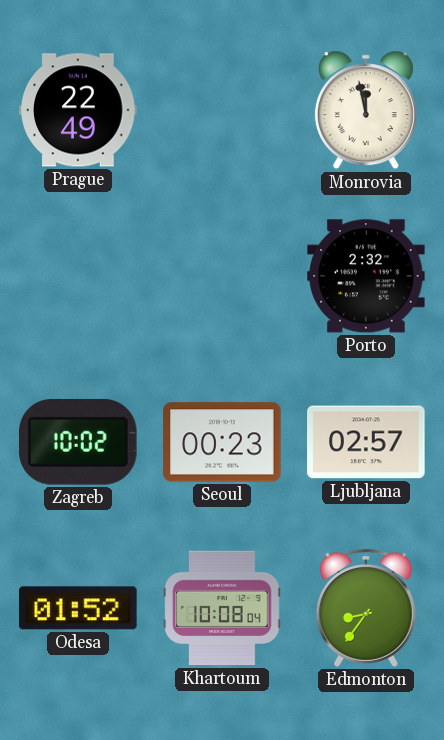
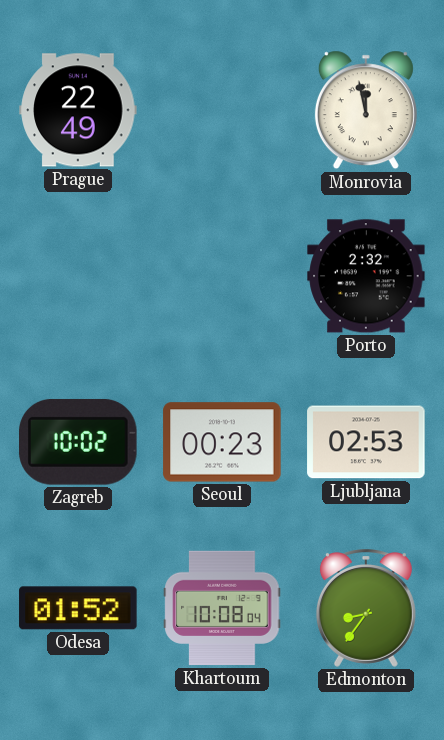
Ljubljana: 02:57 -> 02:53 (366, 442)
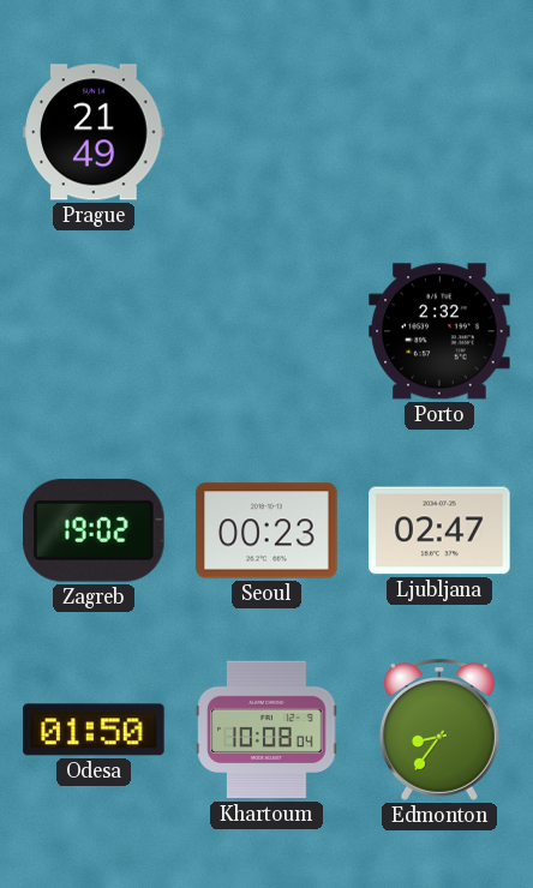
Prague: 22:49 -> 21:49 (94, 132)
Monrovia: 11:58 -> none (366, 110)
Zagreb: 10:02 -> 19:02 (95, 530)
Ljubljana: 02:53 -> 02:47 (439, 530)
Odesa: 01:52 -> 01:50 (94, 730)
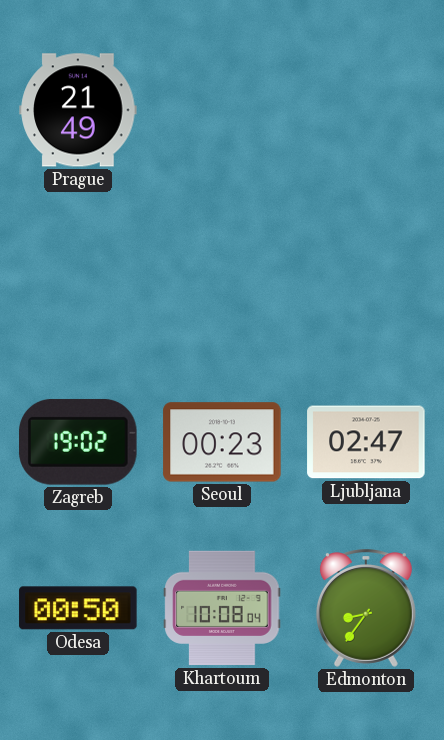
Porto: 2:32 -> none (439, 331)
Odesa: 01:50 -> 00:50 (78, 608)
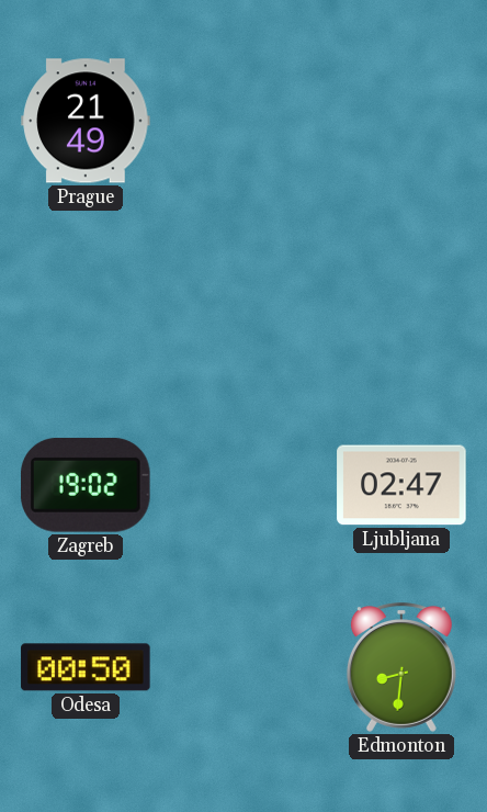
Seoul: 00:23 -> none (222, 442)
Khartoum: 10:08 -> none (222, 608)
Edmonton: 8:36 -> 8:31 (401, 667)
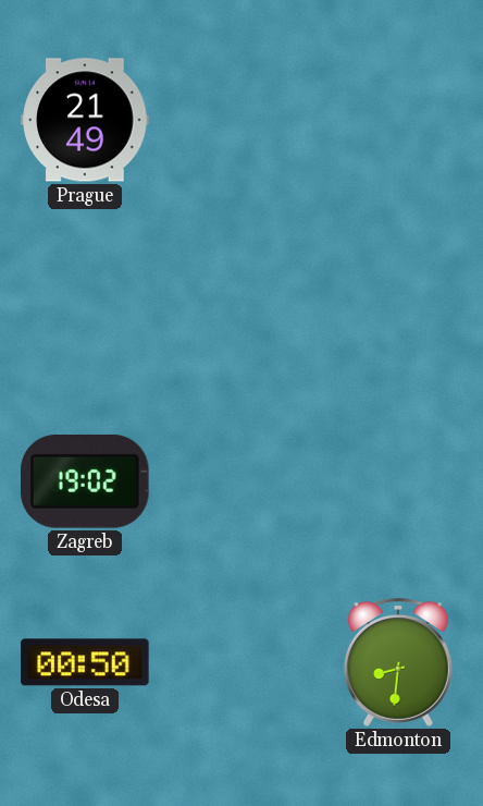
Ljubljana: 02:47 -> none (401, 485)
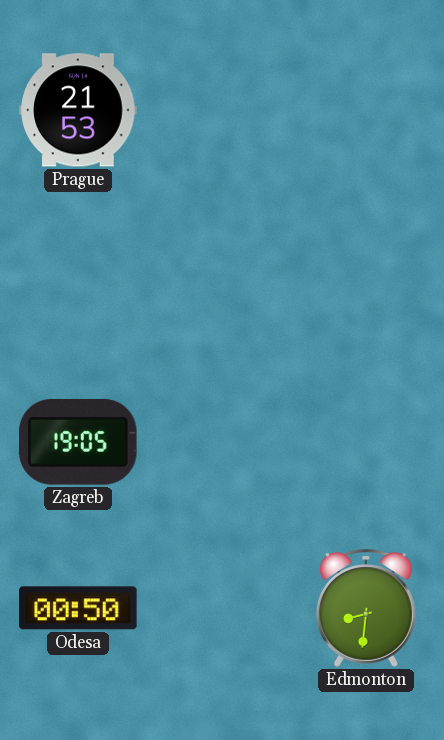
Prague: 21:49 -> 21:53 (78, 110)
Zagreb: 19:02 -> 19:05 (79, 442)
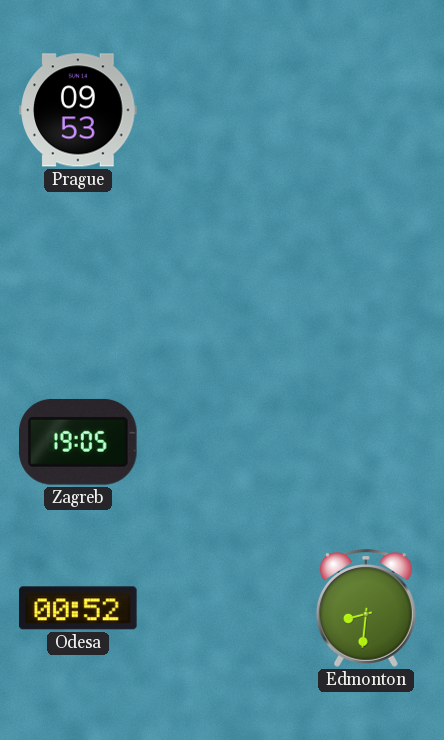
Prague: 21:53 -> 09:53 (78, 110)
Odesa: 00:50 -> 00:52 (78, 608)
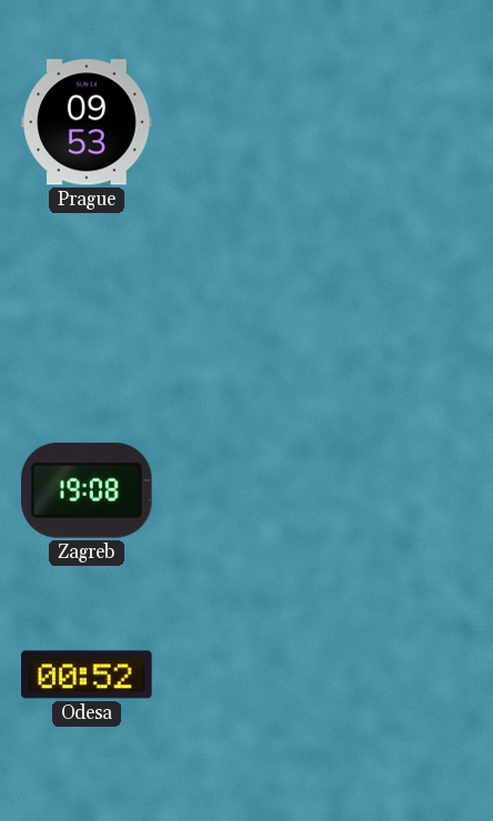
Zagreb: 19:05 -> 19:08 (88, 490)
Edmonton: 8:31 -> none (366, 608)
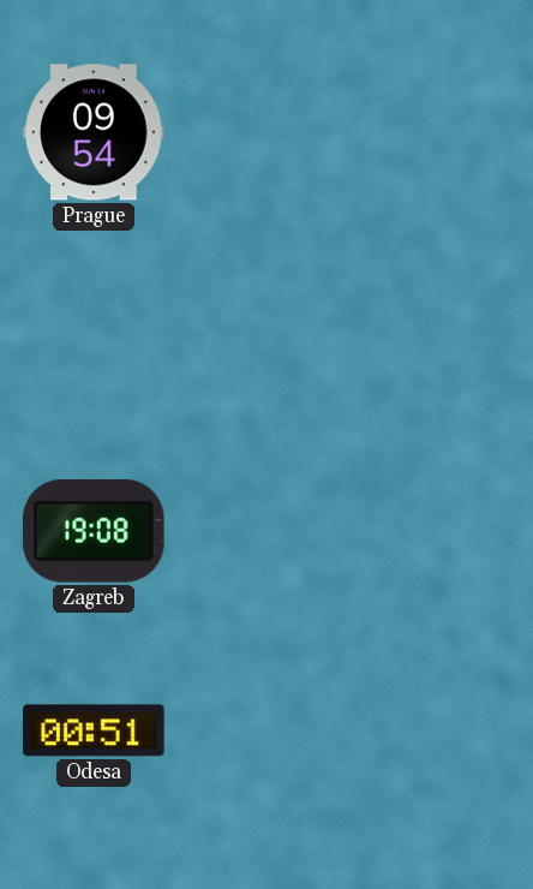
Prague: 09:53 -> 09:54 (94, 132)
Odesa: 00:52 -> 00:51 (94, 730)
